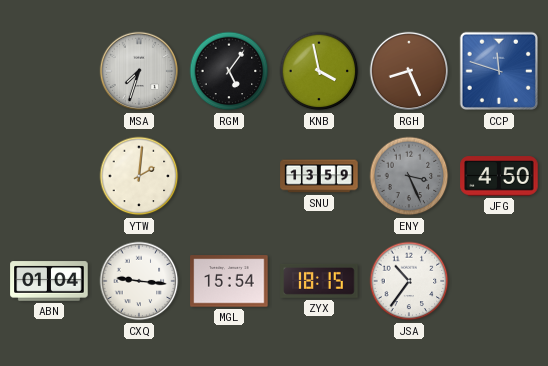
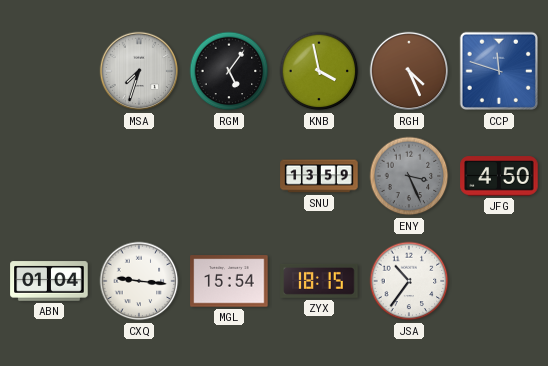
RGH: 8:26 -> 4:26 (409, 71)
YTW: 2:01 -> none (139, 176)
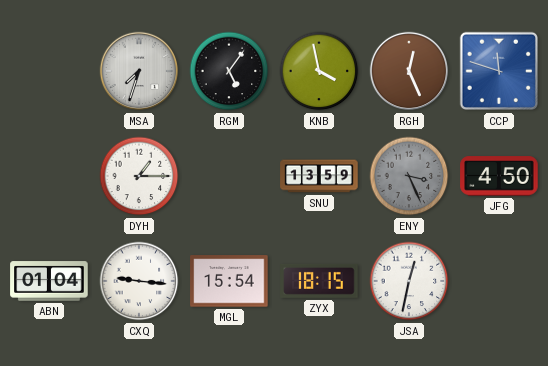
RGH: 4:26 -> 12:26 (409, 71)
DYH: none -> 1:15 (139, 176)
JSA: 10:36 -> 12:32 (409, 281)
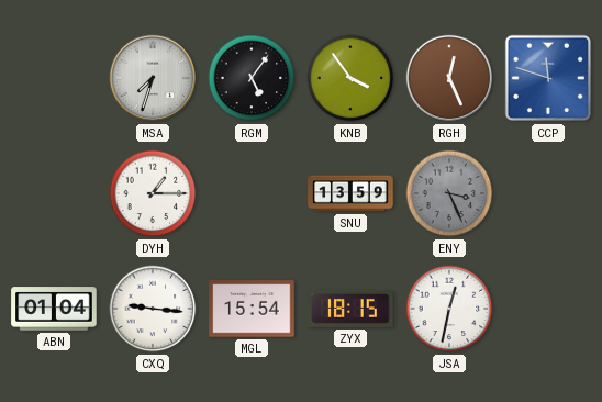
KNB: 3:58 -> 3:54 (350, 78)
JFG: 4:50 -> none (499, 176)
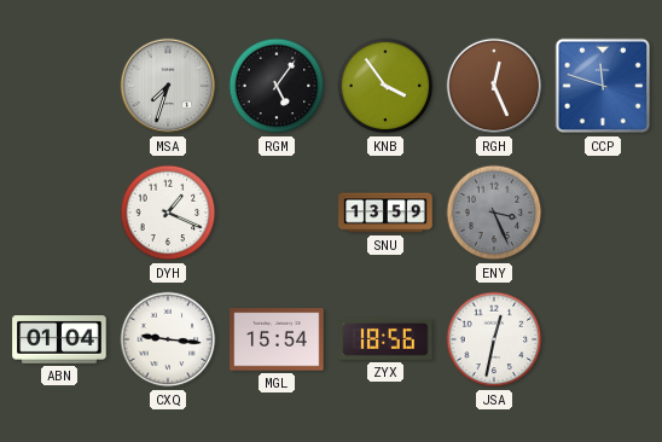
DYH: 1:15 -> 1:19 (168, 213)
ZYX: 18:15 -> 18:56 (385, 339)
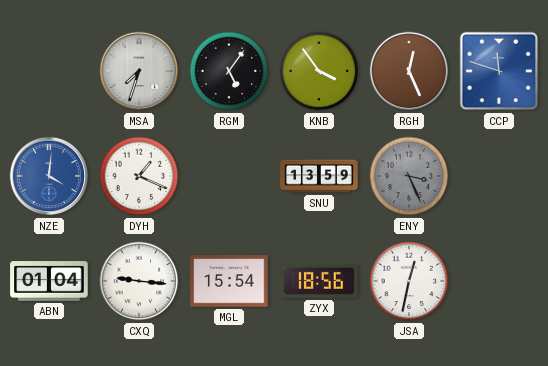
NZE: none -> 4:01 (49, 176)
